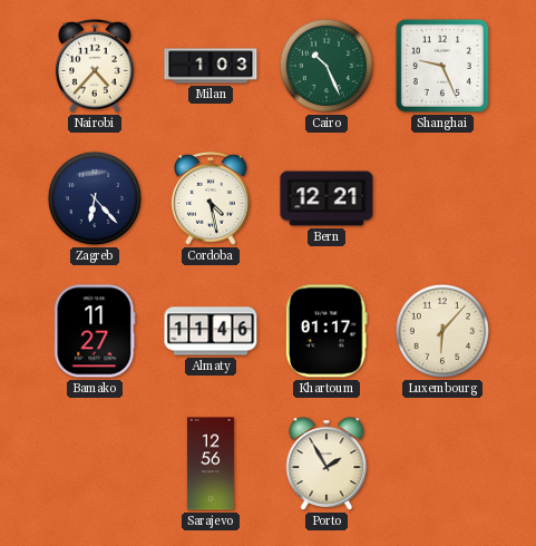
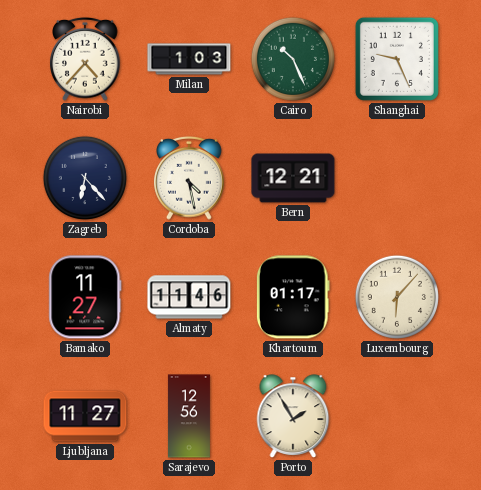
Ljubljana: none -> 11:27 (85, 416)
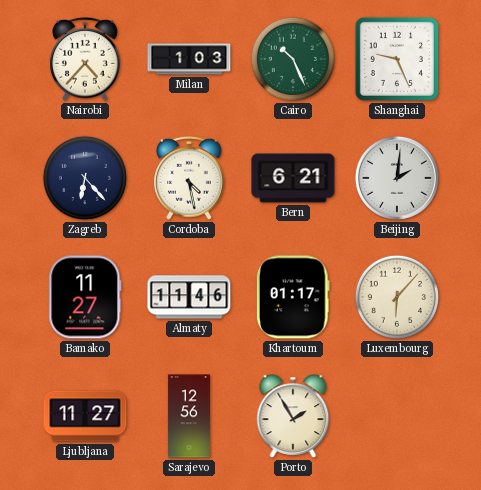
Bern: 12:21 -> 6:21 (293, 178)
Beijing: none -> 2:01 (397, 178)
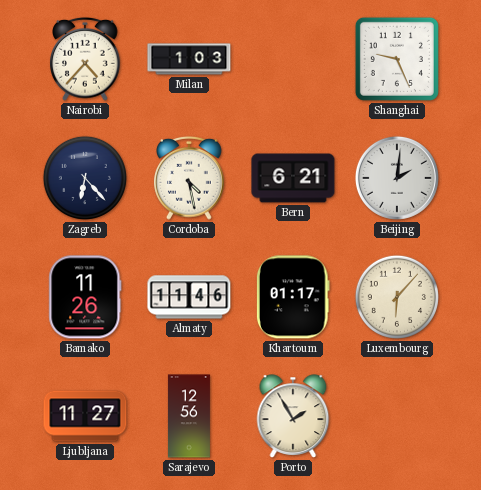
Cairo: 10:26 -> none (293, 59)
Bamako: 11:27 -> 11:26 (85, 297)
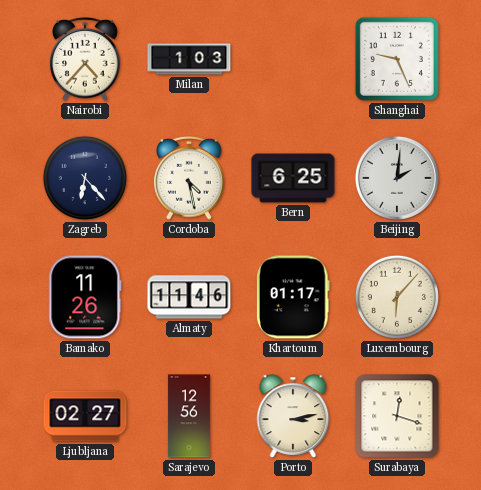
Bern: 6:21 -> 6:25 (293, 178)
Ljubljana: 11:27 -> 02:27 (85, 416)
Porto: 1:55 -> 3:13 (293, 416)
Surabaya: none -> 12:18 (397, 416)
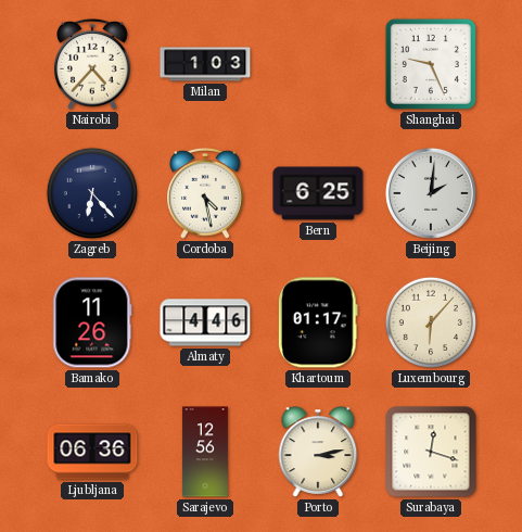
Almaty: 11:46 -> 4:46 (205, 322)
Ljubljana: 02:27 -> 06:36 (92, 452)
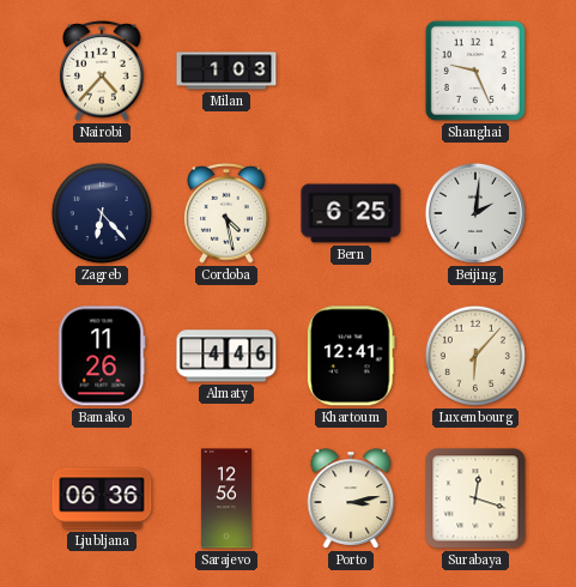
Khartoum: 01:17 -> 12:41 (351, 356)
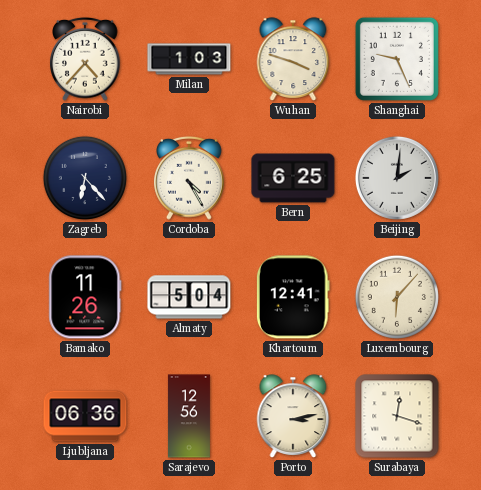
Wuhan: none -> 3:48 (293, 59)
Cordoba: 4:28 -> 4:25 (190, 178)
Almaty: 4:46 -> 5:04 (189, 297)
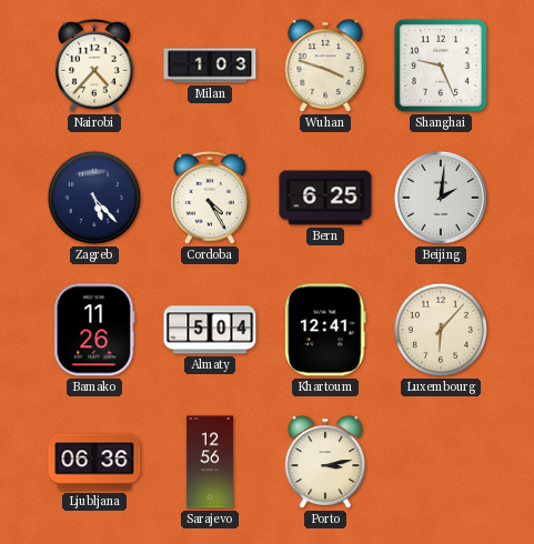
Zagreb: 6:23 -> 5:23 (94, 198)
Surabaya: 12:18 -> none (397, 416)
